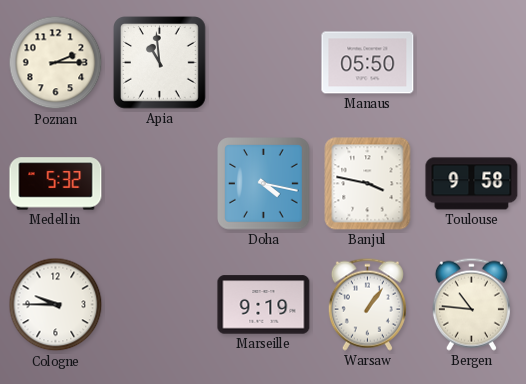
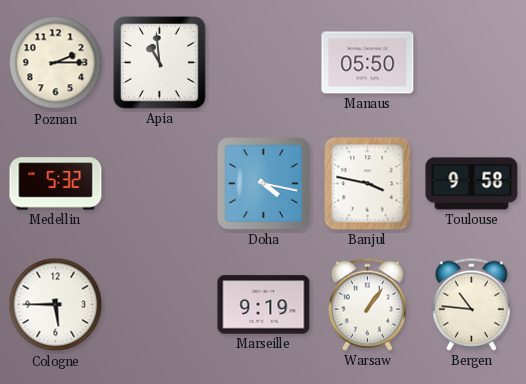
Cologne: 9:45 -> 5:45 (56, 305)
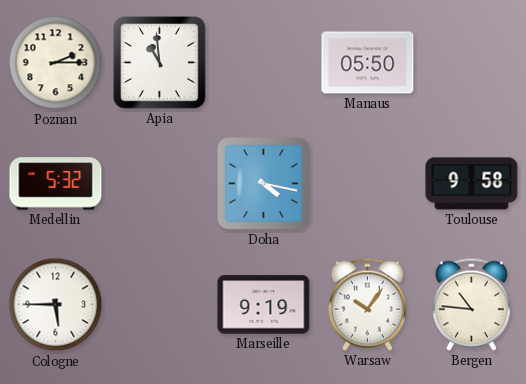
Banjul: 3:47 -> none (368, 184)
Warsaw: 1:06 -> 10:06 (367, 304)
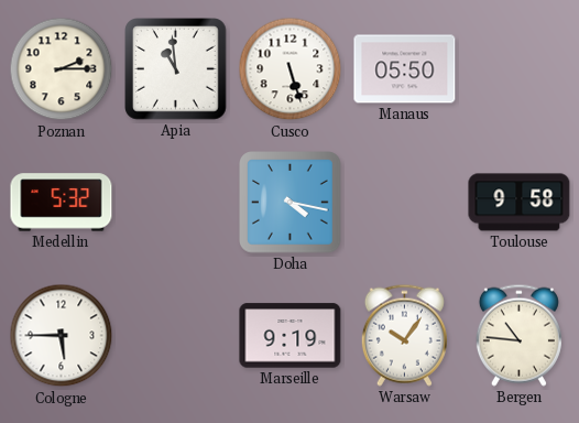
Cusco: none -> 5:27 (291, 69)
